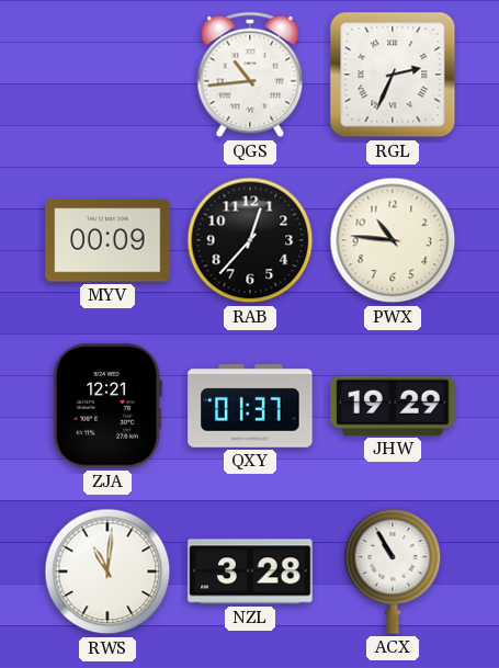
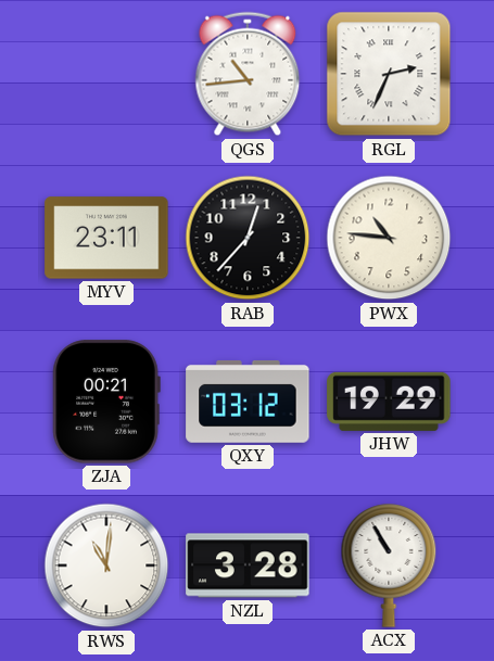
MYV: 00:09 -> 23:11 (106, 238)
ZJA: 12:21 -> 00:21 (106, 402)
QXY: 01:37 -> 03:12 (248, 402)
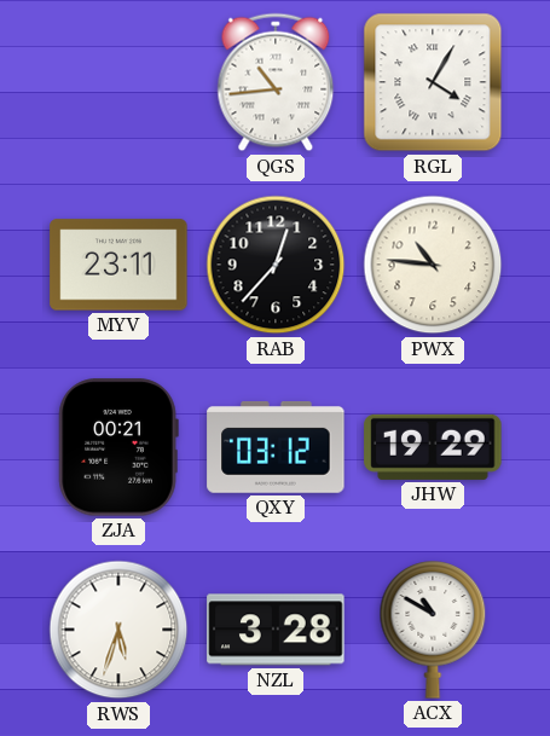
RGL: 2:34 -> 4:05 (433, 82)
RWS: 11:01 -> 5:33 (118, 630)
ACX: 10:55 -> 10:50 (433, 630)
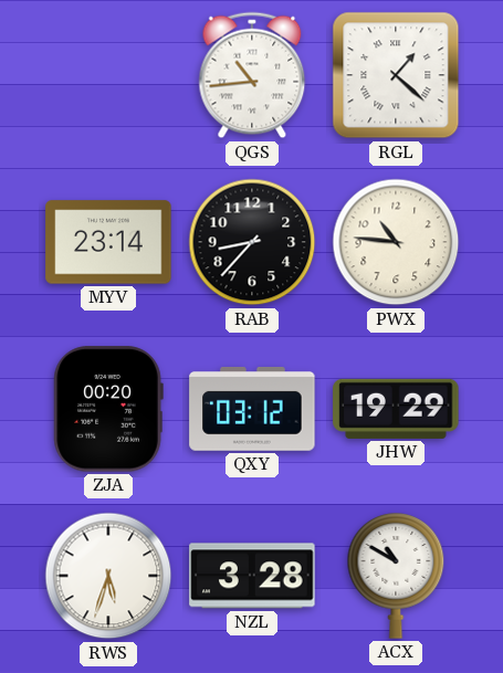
RGL: 4:05 -> 1:22 (396, 75)
MYV: 23:11 -> 23:14 (108, 242)
RAB: 12:37 -> 8:37 (252, 242)
ZJA: 00:21 -> 00:20 (108, 409)
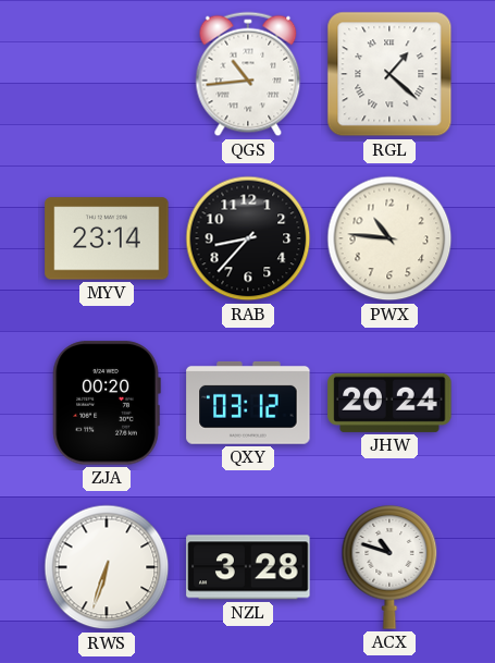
JHW: 19:29 -> 20:24 (389, 403)
RWS: 5:33 -> 6:33 (107, 567)
ACX: 10:50 -> 10:48 (389, 567)
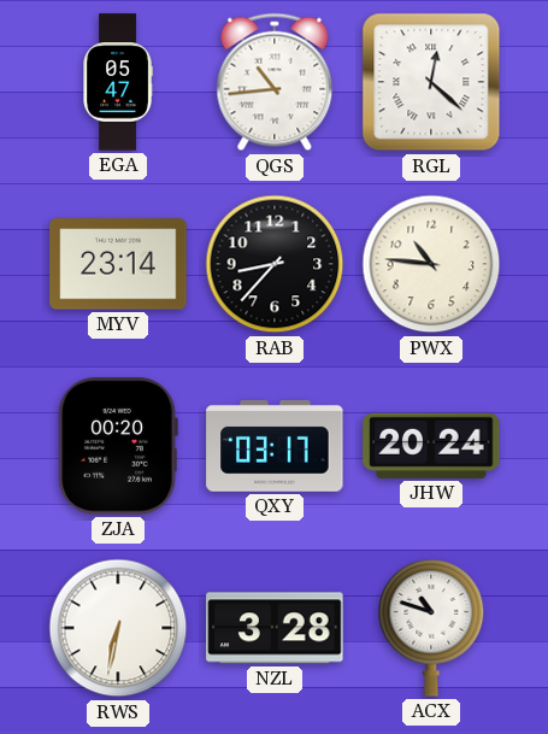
EGA: none -> 05:47 (118, 82)
RGL: 1:22 -> 12:22 (431, 82)
QXY: 03:12 -> 03:17 (275, 446)
RWS: 6:33 -> 6:32 (118, 628)
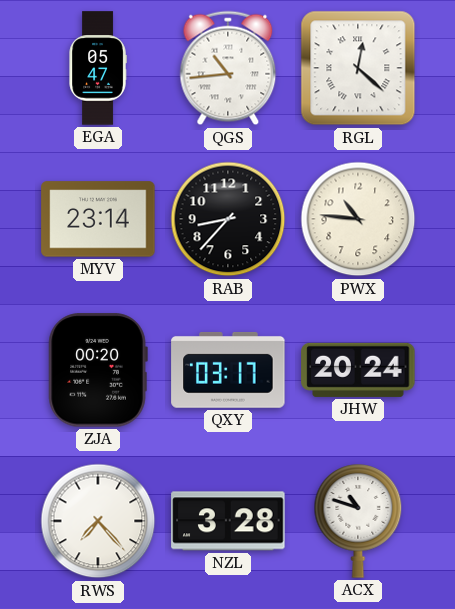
RWS: 6:32 -> 7:23 (98, 521)
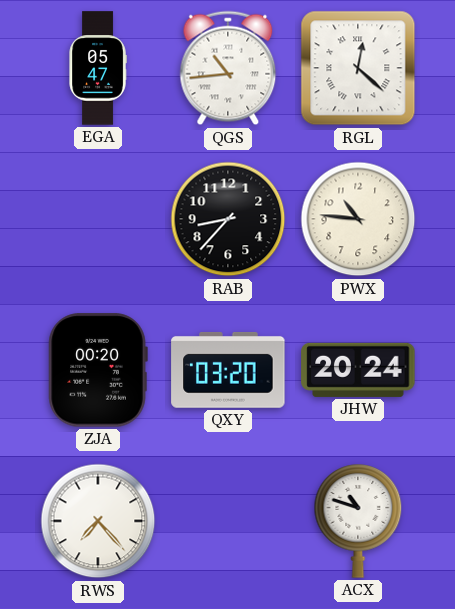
MYV: 23:14 -> none (98, 219)
QXY: 03:17 -> 03:20 (228, 370)
NZL: 3:28 -> none (228, 521)
